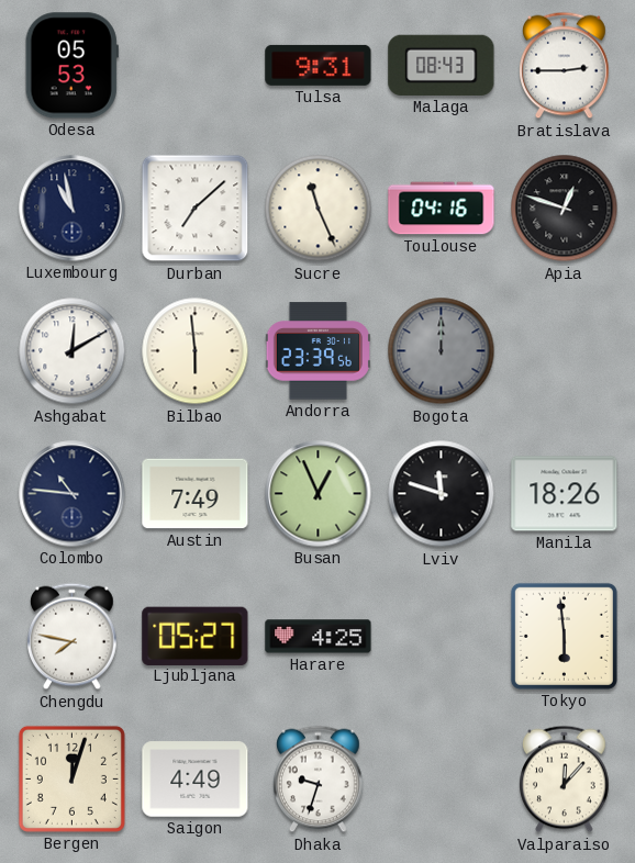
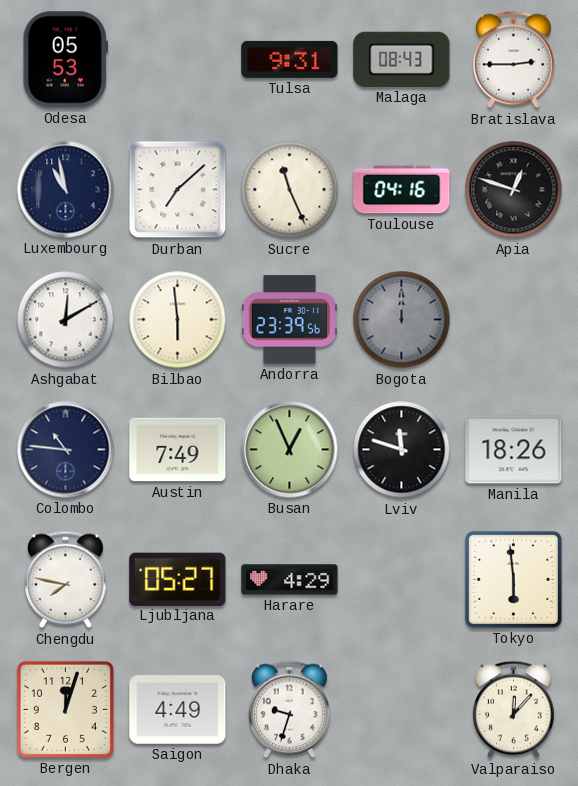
Harare: 4:25 -> 4:29 (290, 580)
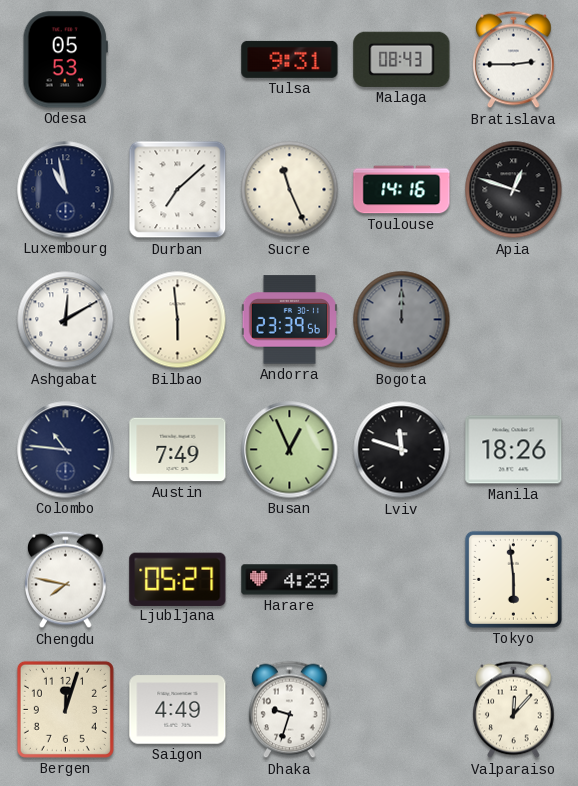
Toulouse: 04:16 -> 14:16 (402, 190)
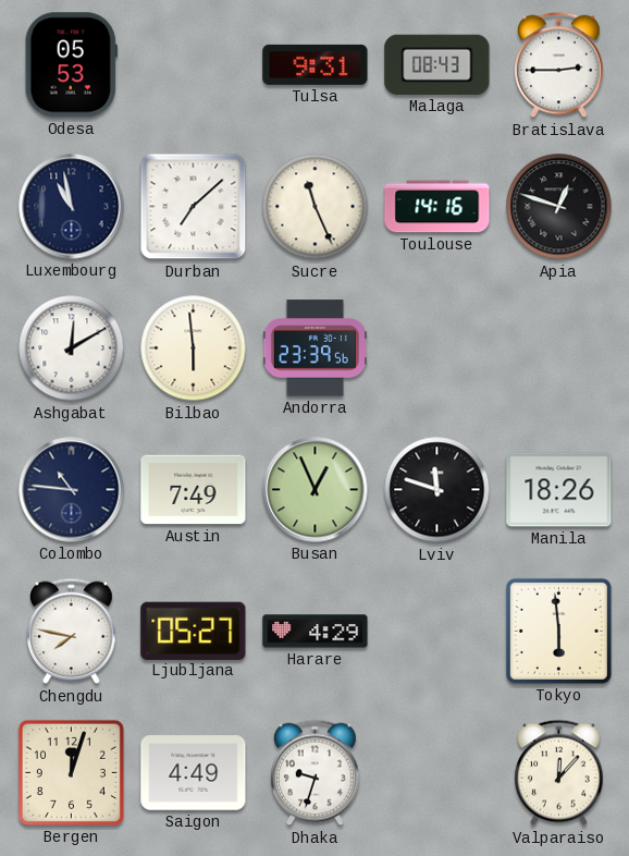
Bogota: 12:00 -> none (402, 320)
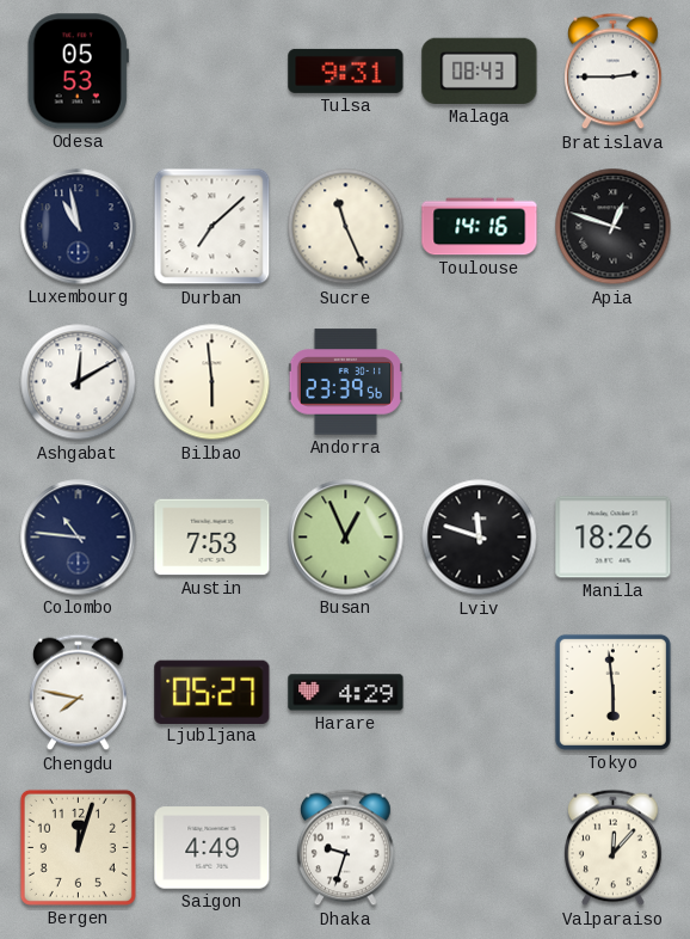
Austin: 7:49 -> 7:53 (212, 538)
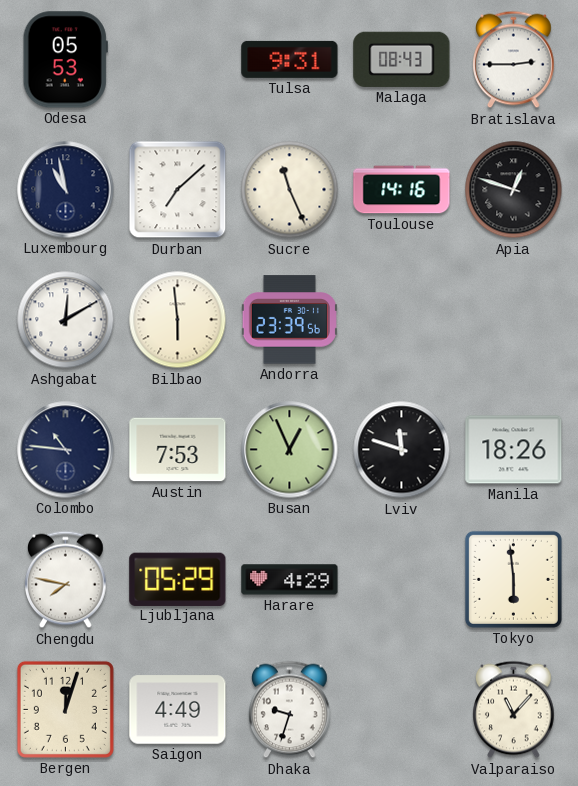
Ljubljana: 05:27 -> 05:29 (178, 579)
Valparaiso: 12:07 -> 11:07 (514, 710)
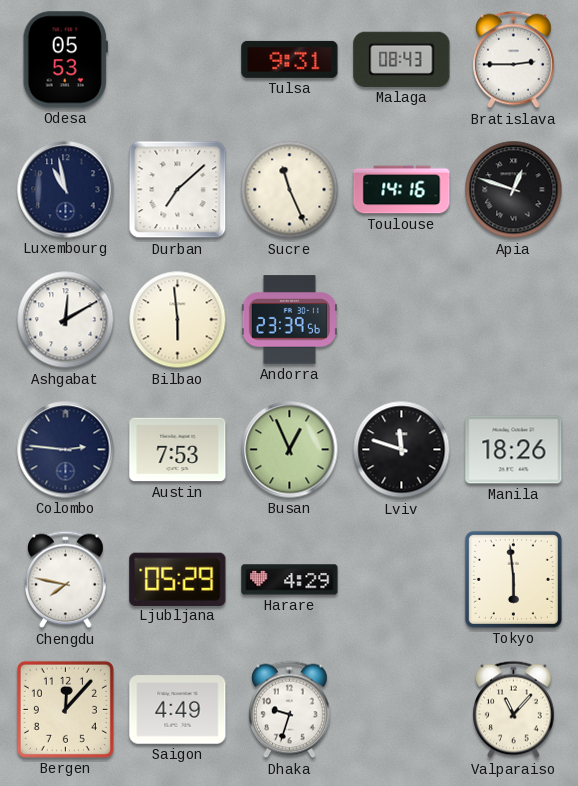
Colombo: 10:46 -> 2:46 (66, 450)
Bergen: 12:03 -> 12:07 (65, 709)
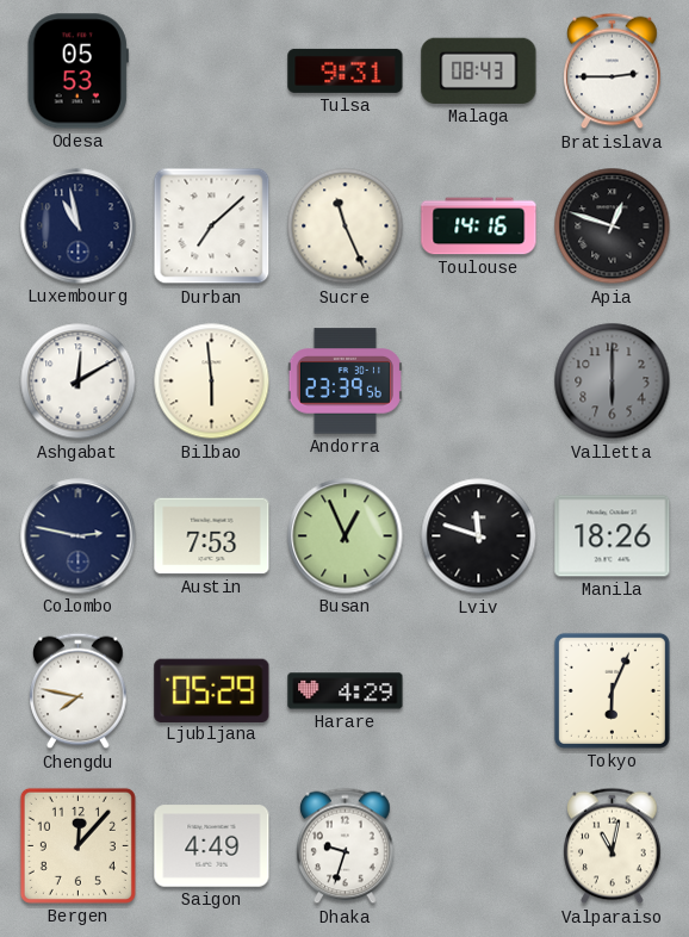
Valletta: none -> 6:00 (613, 381)
Colombo: 2:46 -> 2:47 (79, 536)
Tokyo: 5:59 -> 6:04 (612, 690)
Valparaiso: 11:07 -> 11:02 (613, 846)
